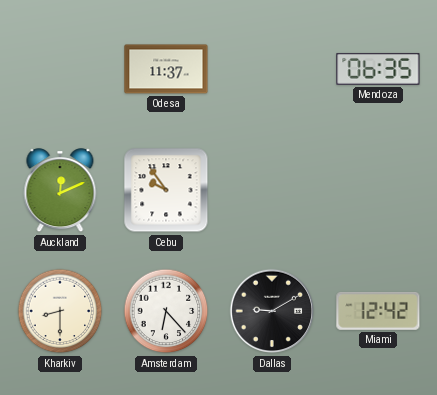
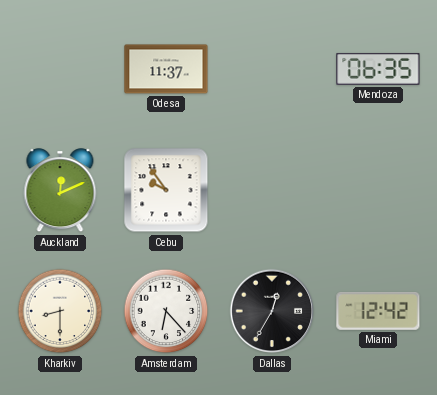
Dallas: 9:10 -> 12:35 (272, 311)
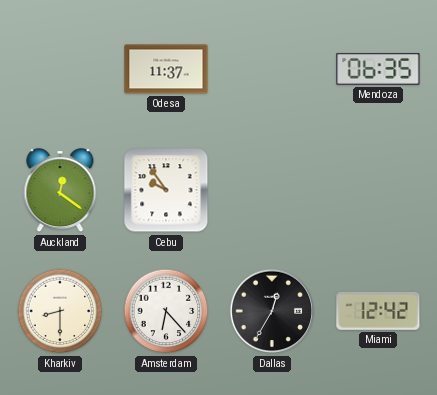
Auckland: 12:11 -> 12:21 (60, 191)
